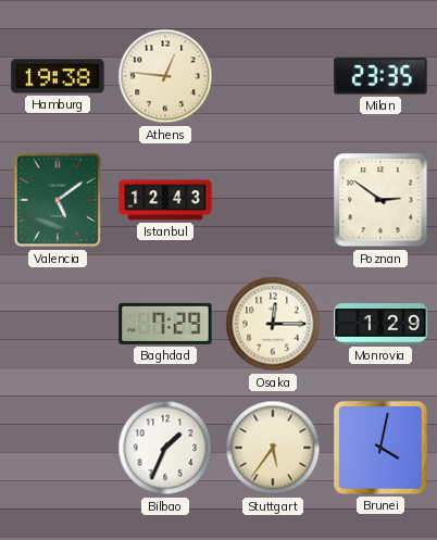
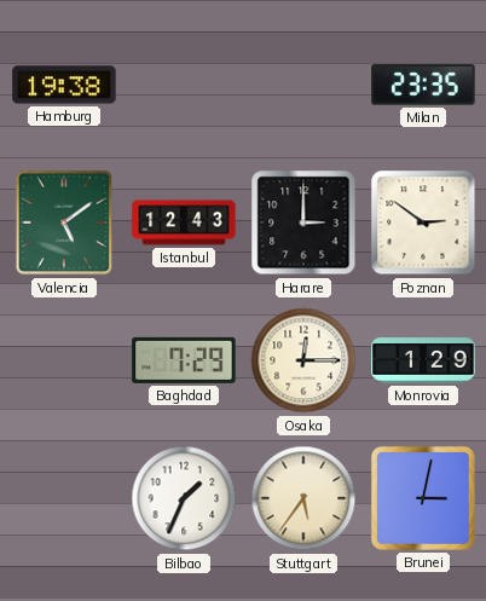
Athens: 12:46 -> none (165, 76)
Harare: none -> 3:00 (303, 223)
Brunei: 4:02 -> 3:02 (423, 498)
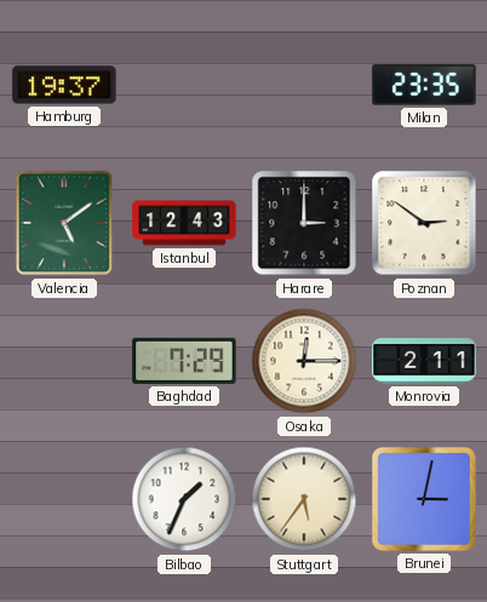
Hamburg: 19:38 -> 19:37 (64, 85)
Monrovia: 1:29 -> 2:11 (424, 361)
